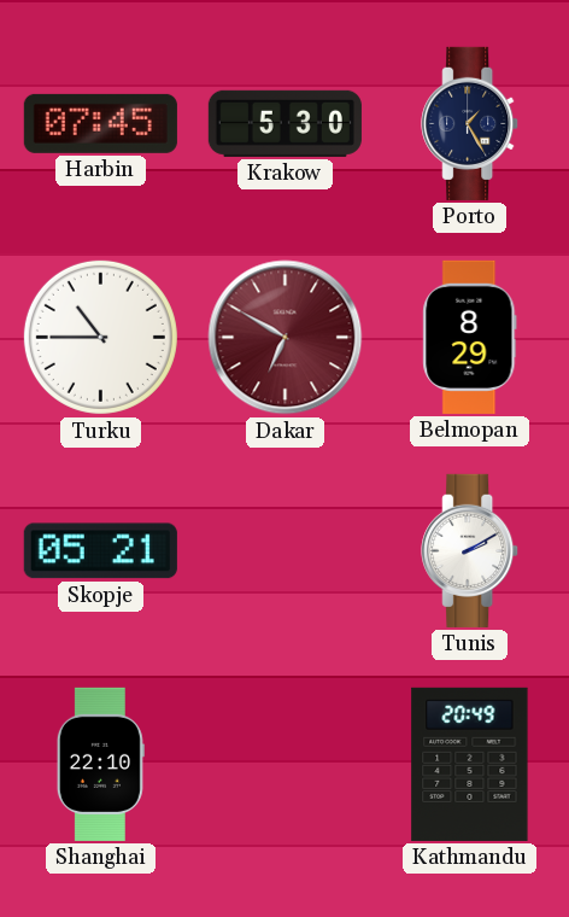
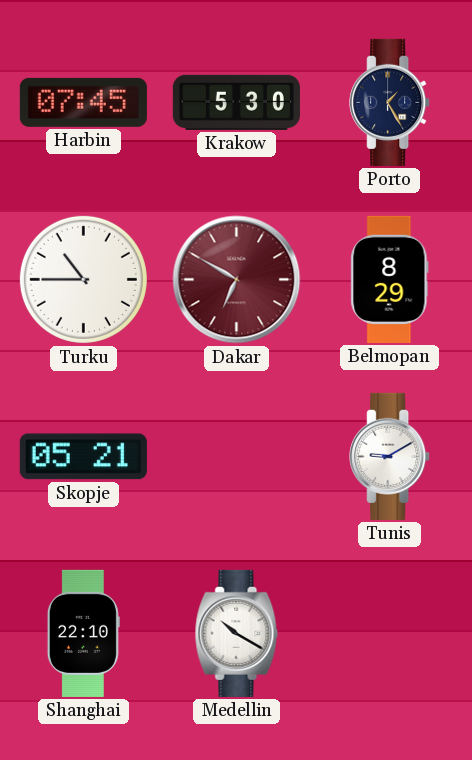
Tunis: 2:10 -> 9:10 (390, 456)
Medellin: none -> 10:20 (237, 633)
Kathmandu: 20:49 -> none (470, 764)
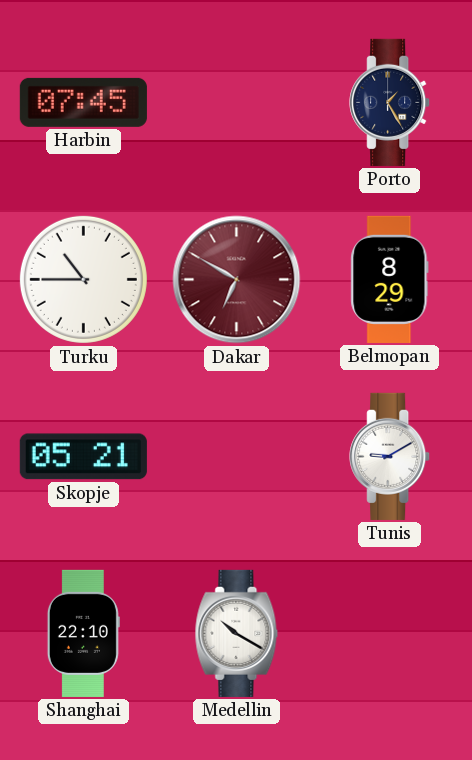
Krakow: 5:30 -> none (236, 102)
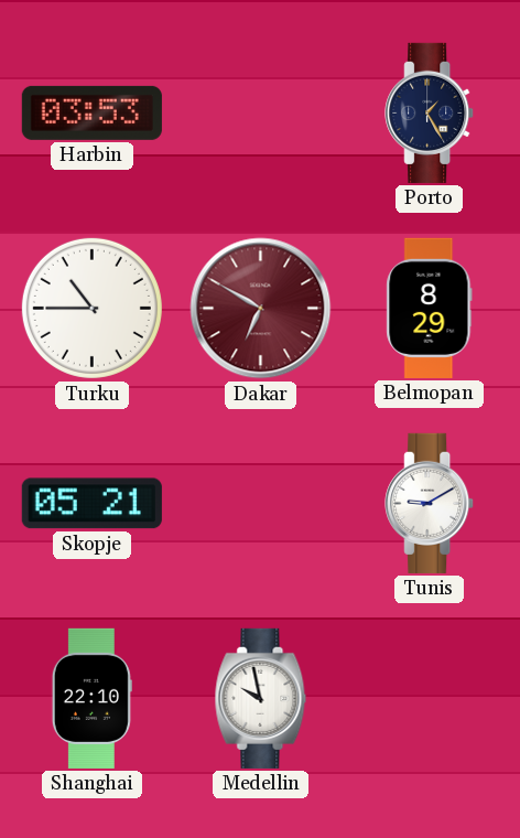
Harbin: 07:45 -> 03:53 (91, 112)
Medellin: 10:20 -> 9:58 (261, 698)
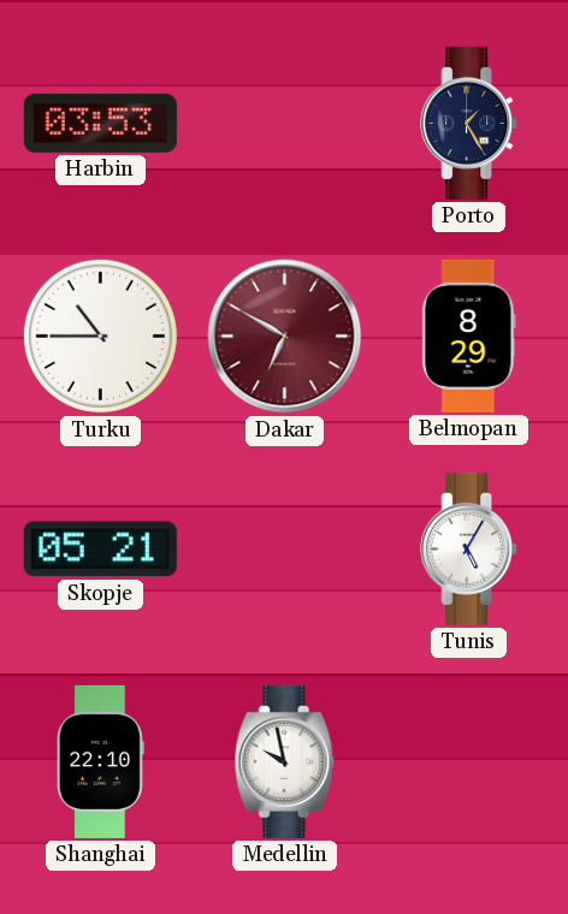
Tunis: 9:10 -> 5:05 (469, 548)
